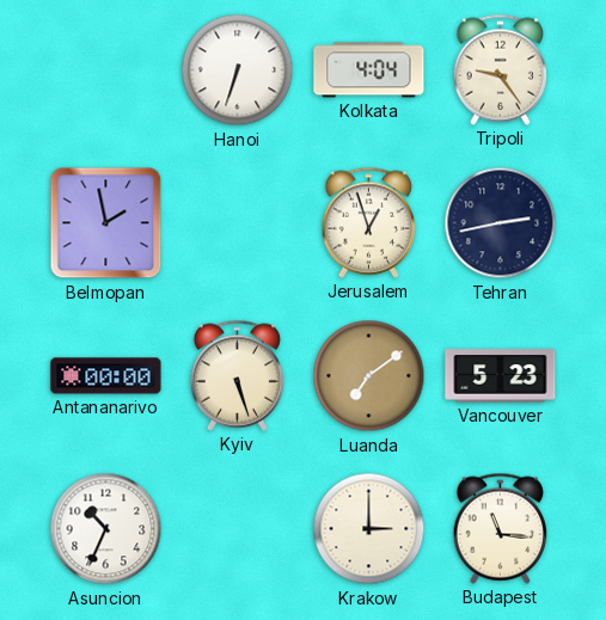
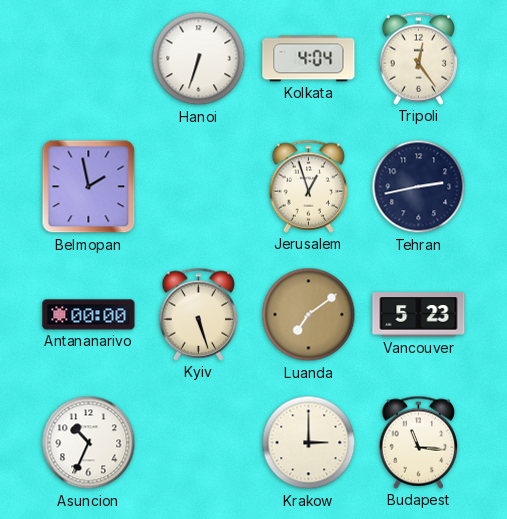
Tripoli: 9:24 -> 12:24 (419, 58)
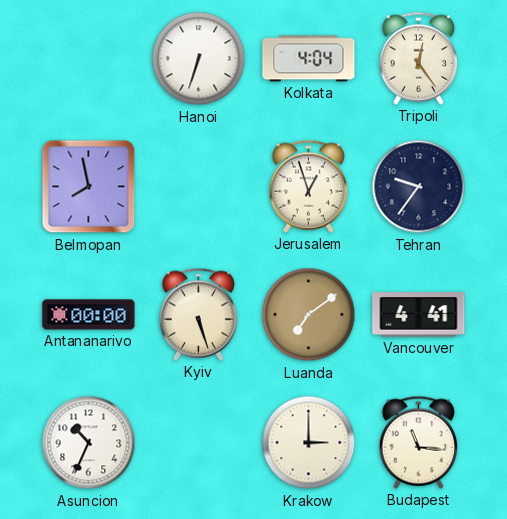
Belmopan: 1:58 -> 7:58 (89, 187)
Tehran: 2:43 -> 9:36 (419, 187)
Vancouver: 5:23 -> 4:41 (419, 315)
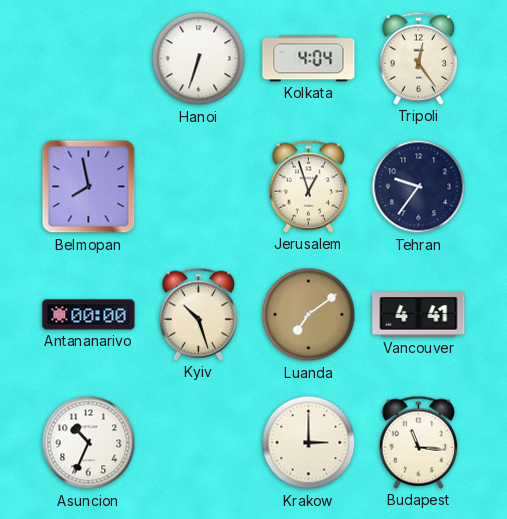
Kyiv: 5:27 -> 10:27 (199, 314)
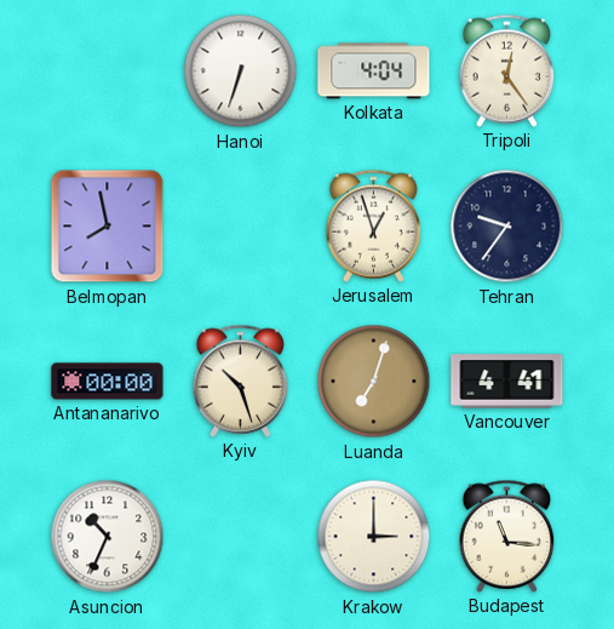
Luanda: 7:09 -> 7:03 (374, 382)
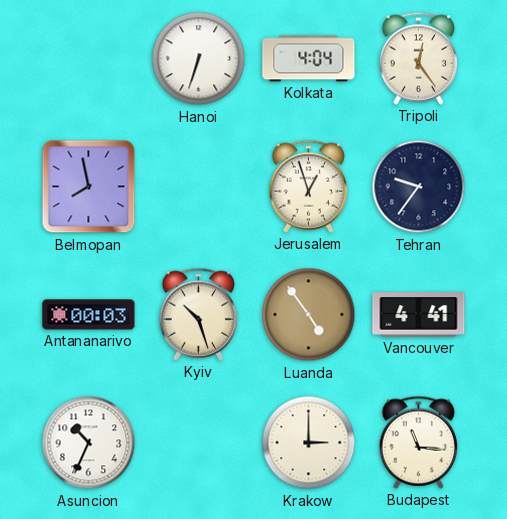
Antananarivo: 00:00 -> 00:03 (89, 315)
Luanda: 7:03 -> 4:54 (309, 315)
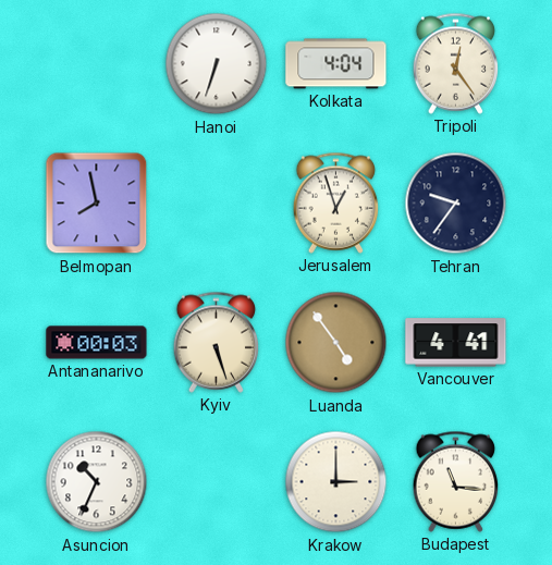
Kyiv: 10:27 -> 5:27 (217, 342)
